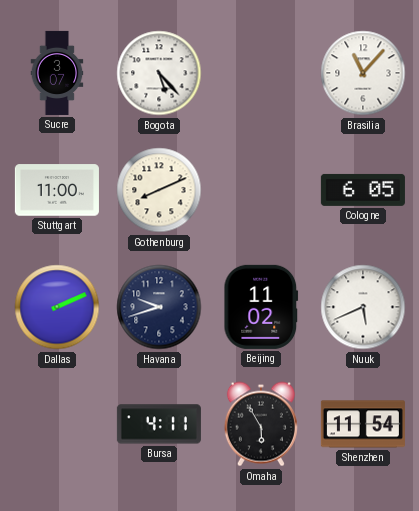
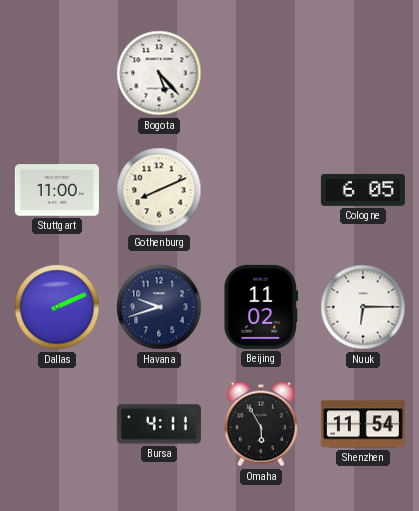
Sucre: 3:07 -> none (57, 73)
Brasilia: 11:07 -> none (363, 73)
Nuuk: 5:41 -> 6:15 (363, 307)
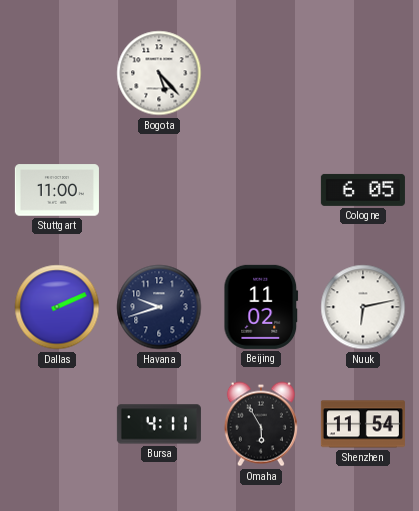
Gothenburg: 8:11 -> none (159, 190)
Nuuk: 6:15 -> 6:13 (363, 307)
